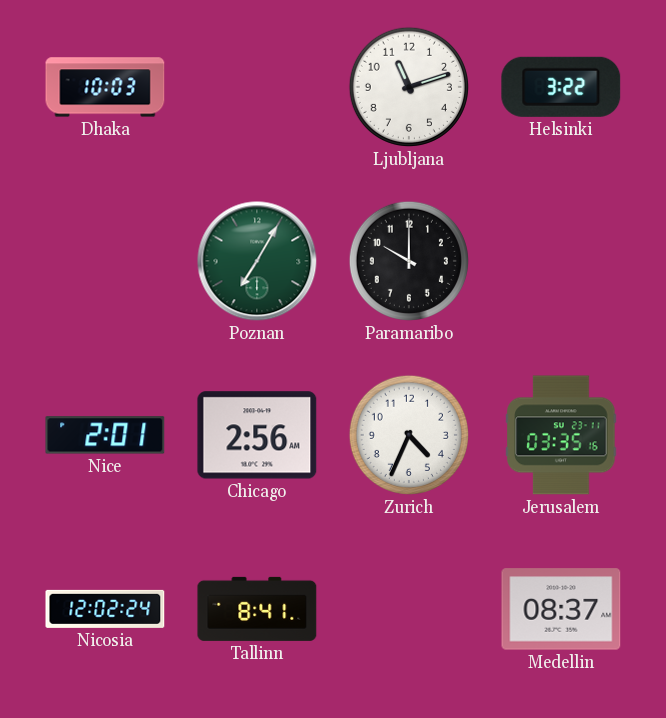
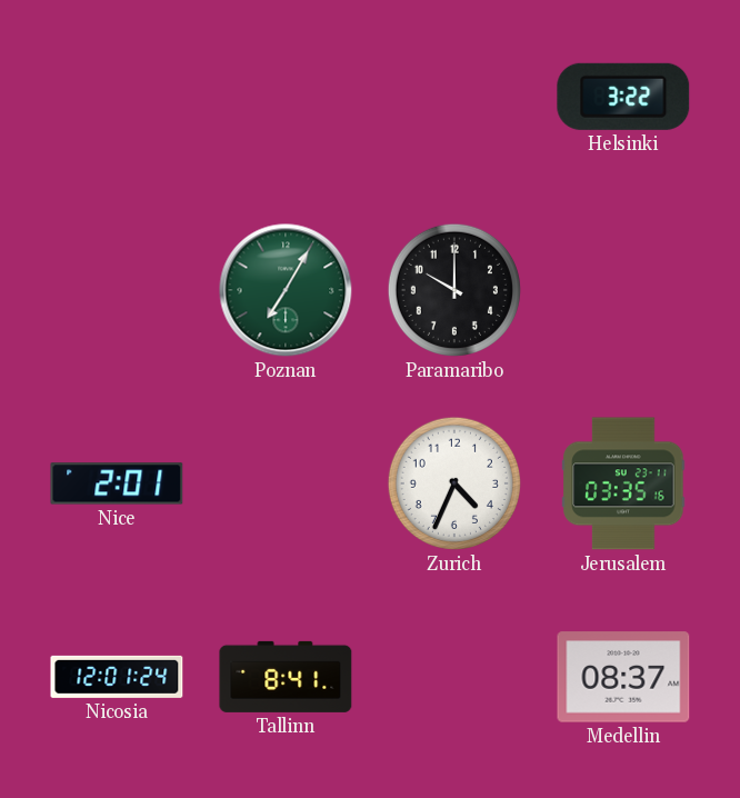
Dhaka: 10:03 -> none (105, 87)
Ljubljana: 11:12 -> none (409, 87)
Chicago: 2:56 -> none (257, 435)
Nicosia: 12:02 -> 12:01 (117, 677)
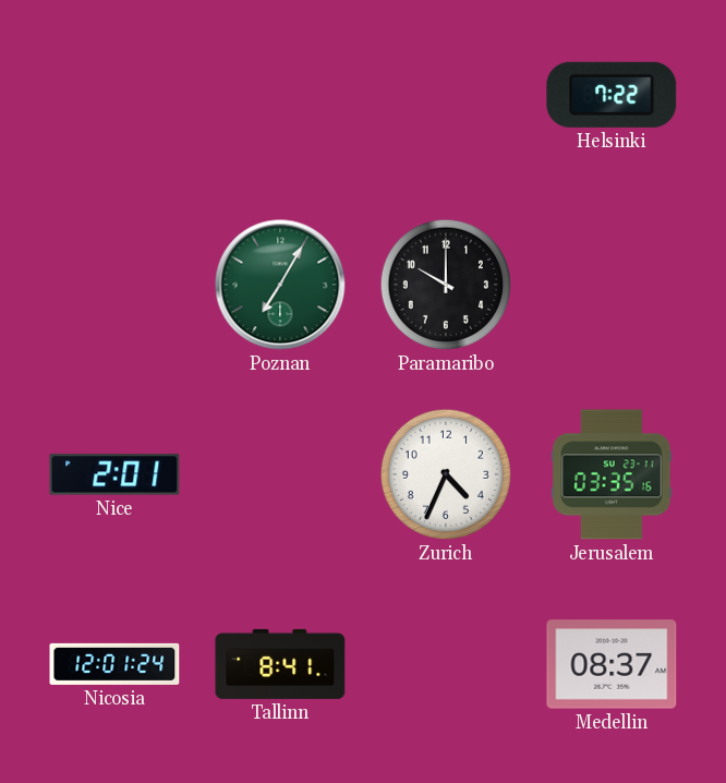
Helsinki: 3:22 -> 7:22 (612, 95)
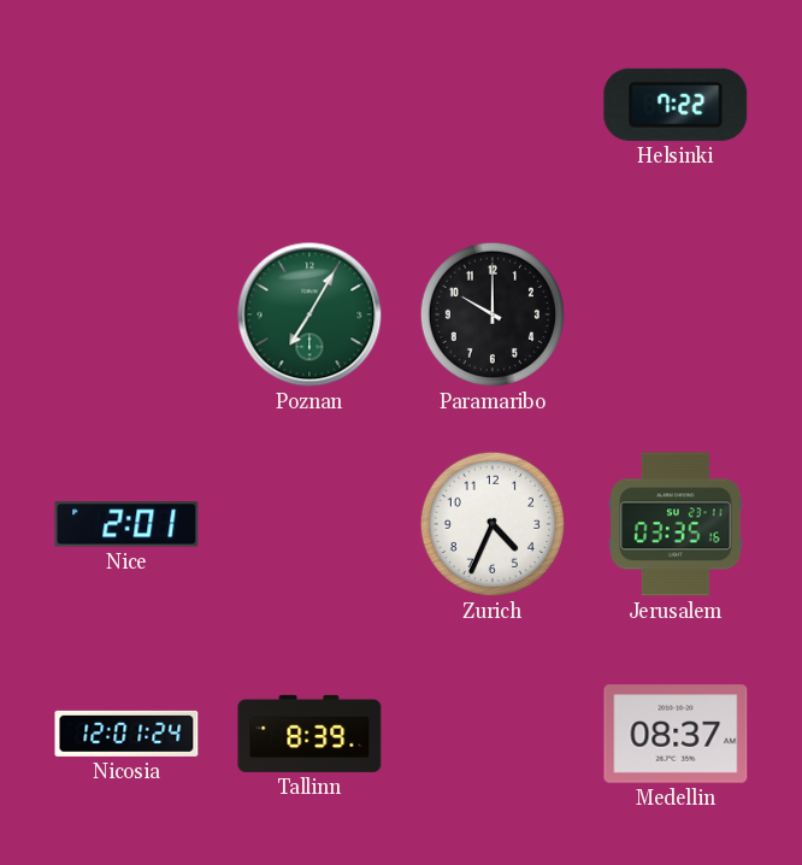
Tallinn: 8:41 -> 8:39 (309, 734)
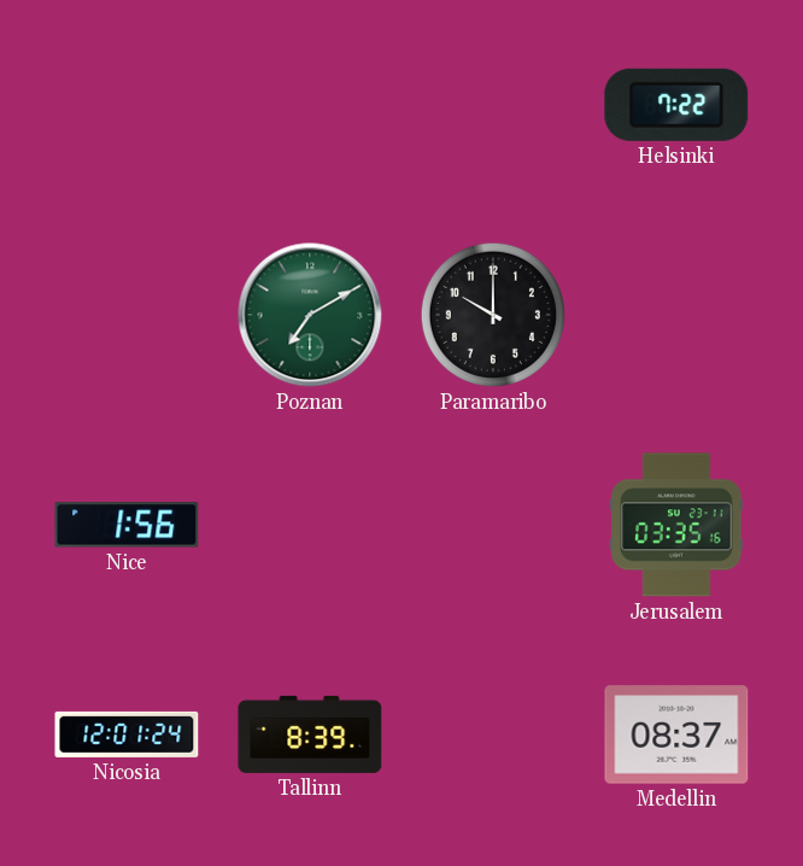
Poznan: 7:05 -> 7:10 (310, 315)
Nice: 2:01 -> 1:56 (127, 525)
Zurich: 4:34 -> none (493, 524)
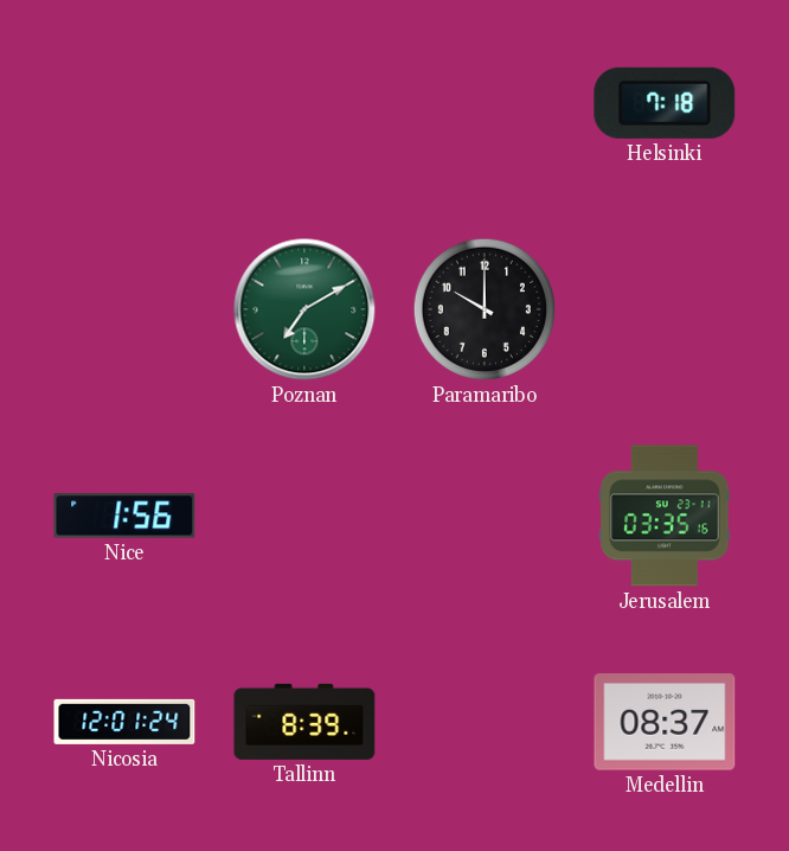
Helsinki: 7:22 -> 7:18 (665, 103)
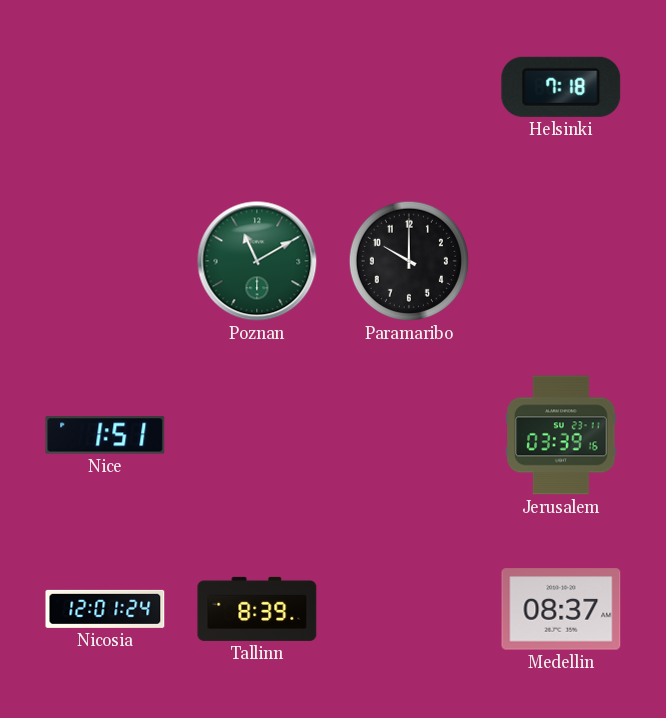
Poznan: 7:10 -> 11:10 (257, 261)
Nice: 1:56 -> 1:51 (105, 435)
Jerusalem: 03:35 -> 03:39 (561, 435)
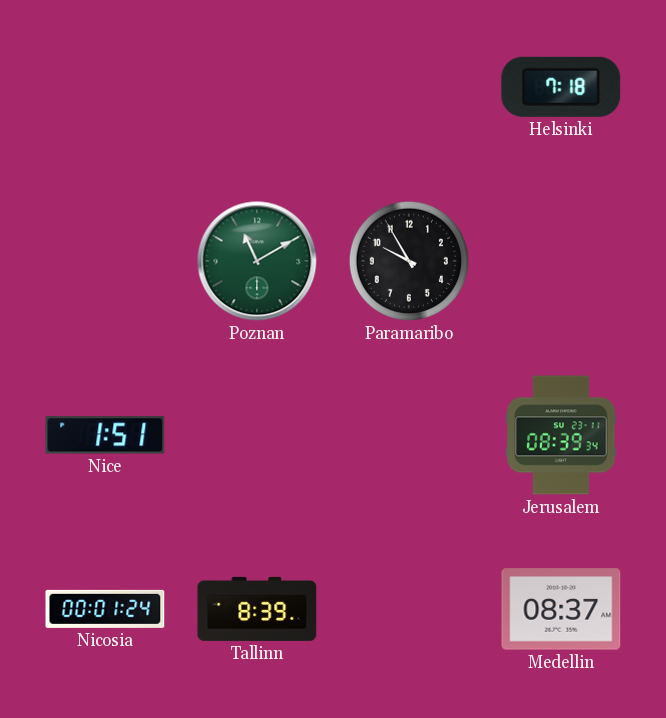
Paramaribo: 10:00 -> 9:55 (409, 261)
Jerusalem: 03:39 -> 08:39 (561, 435)
Nicosia: 12:01 -> 00:01 (105, 609)
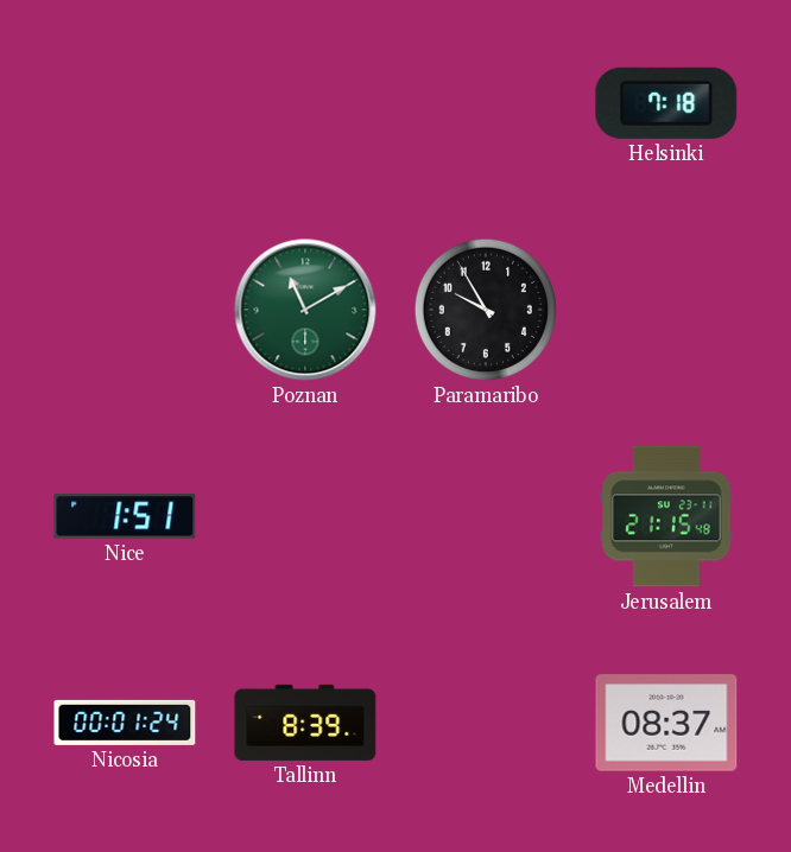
Jerusalem: 08:39 -> 21:15 (666, 516)
